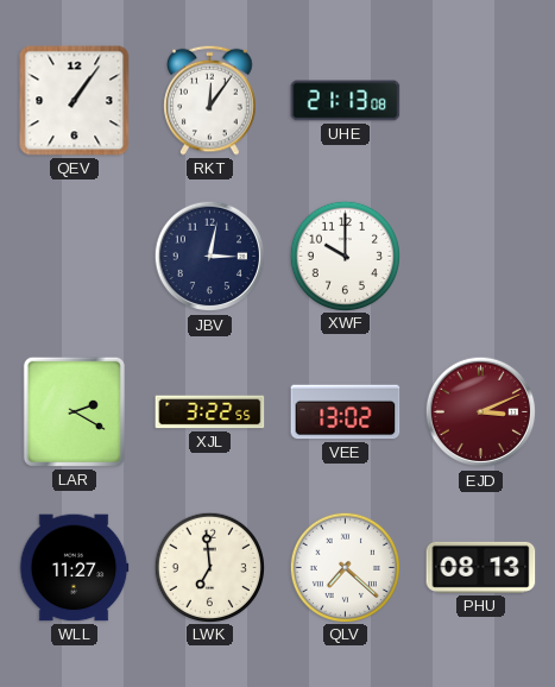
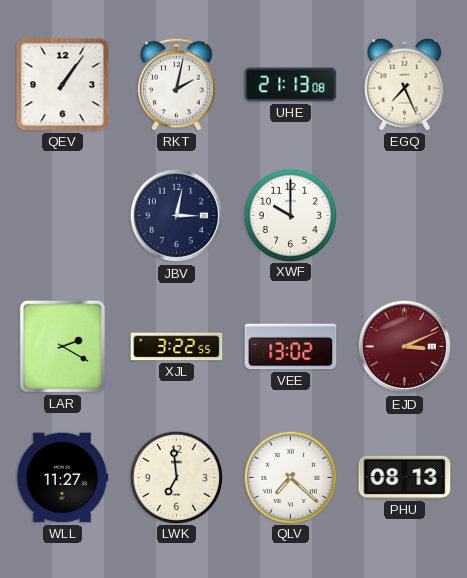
RKT: 12:06 -> 2:02 (177, 84)
EGQ: none -> 7:26 (405, 84)
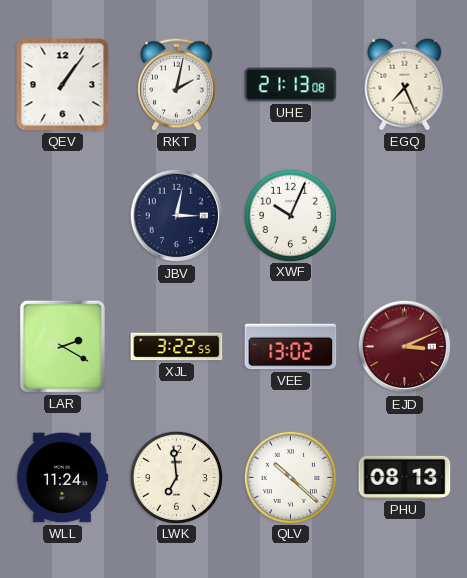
XWF: 10:00 -> 10:04 (290, 215)
WLL: 11:27 -> 11:24 (62, 478)
QLV: 7:22 -> 10:22 (290, 477)
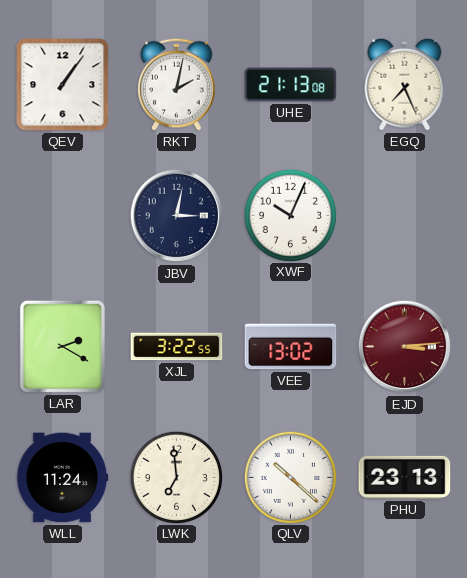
EJD: 3:11 -> 3:14 (405, 347)
PHU: 08:13 -> 23:13 (405, 477)
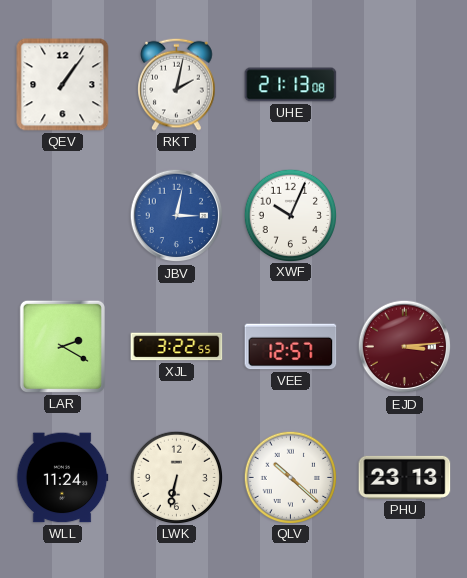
EGQ: 7:26 -> none (405, 84)
JBV dial: navy -> blue (177, 216)
VEE: 13:02 -> 12:57 (291, 347)
LWK: 6:59 -> 6:32 (176, 477)
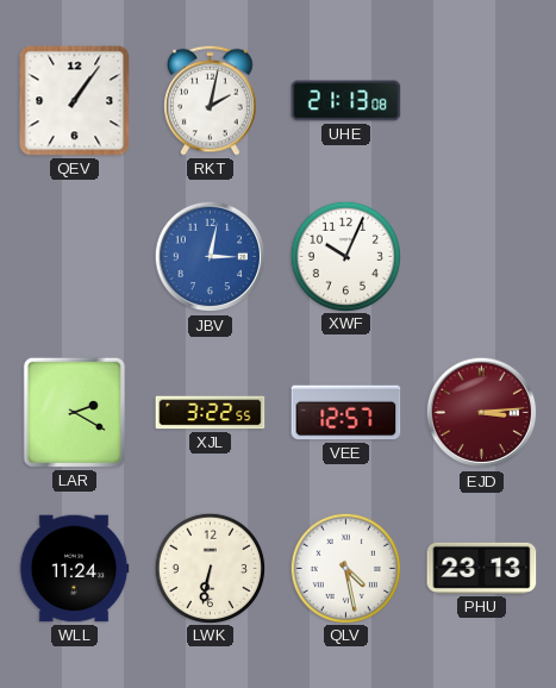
QLV: 10:22 -> 4:28 (345, 568)
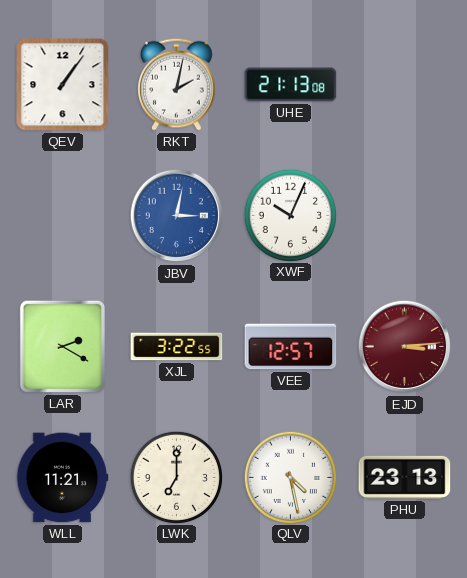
WLL: 11:24 -> 11:21 (62, 478)
LWK: 6:32 -> 7:00 (176, 477)
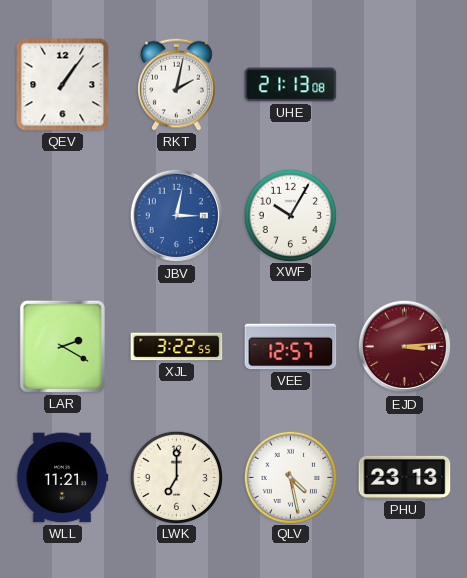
XWF: 10:04 -> 10:05 (290, 215)
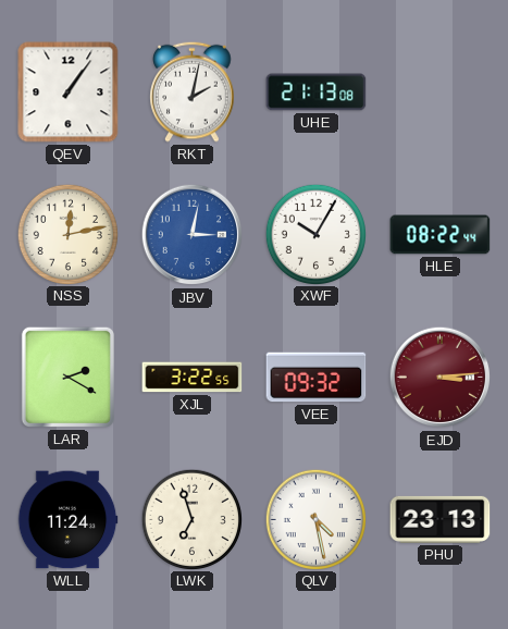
NSS: none -> 12:13 (67, 234)
HLE: none -> 08:22 (441, 235)
VEE: 12:57 -> 09:32 (317, 378)
WLL: 11:21 -> 11:24 (67, 520)
LWK: 7:00 -> 6:57 (191, 519)
